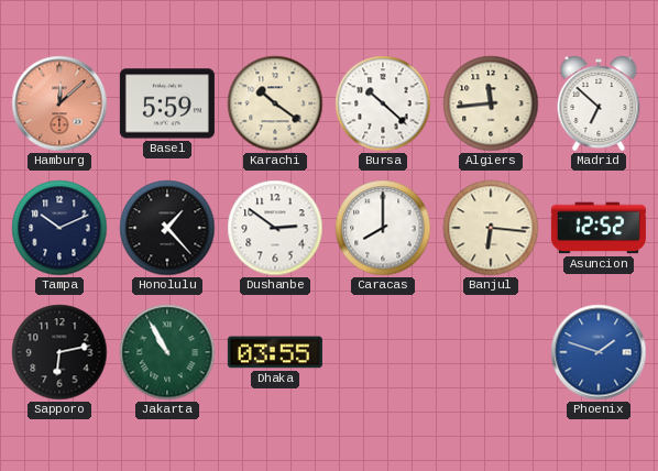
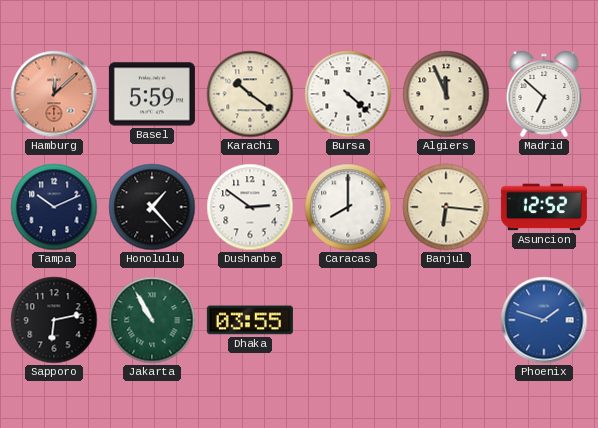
Bursa: 10:22 -> 4:22 (348, 94)
Algiers: 11:44 -> 11:56 (446, 94)
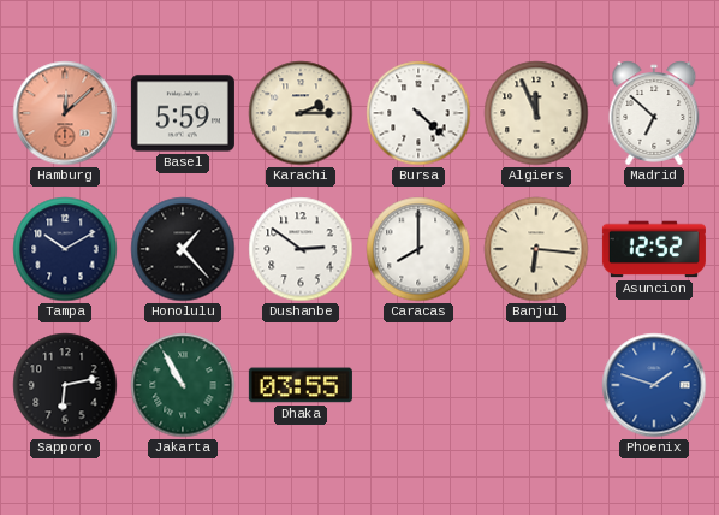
Karachi: 10:21 -> 2:15 (301, 113)
Tampa: 10:11 -> 10:10 (65, 249)
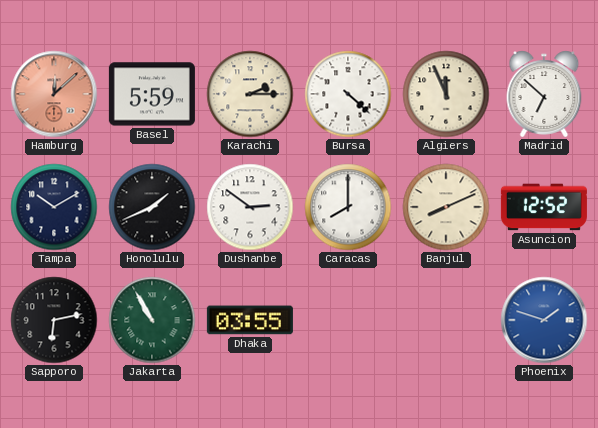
Honolulu: 1:23 -> 1:41 (152, 207)
Banjul: 6:16 -> 8:11 (446, 207)
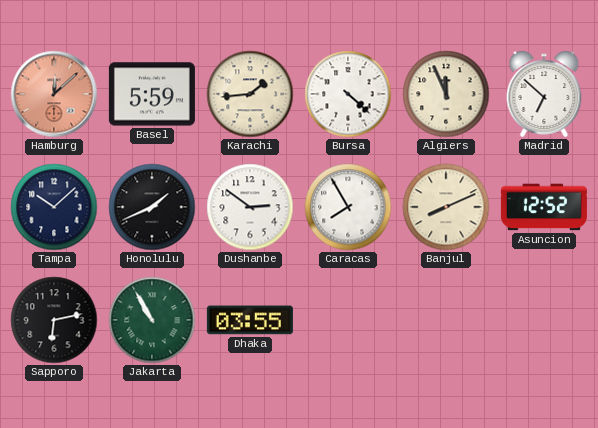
Karachi: 2:15 -> 1:44 (250, 94)
Tampa: 10:10 -> 10:08 (54, 207)
Caracas: 8:00 -> 7:55 (348, 207)
Phoenix: 1:48 -> none (544, 320)
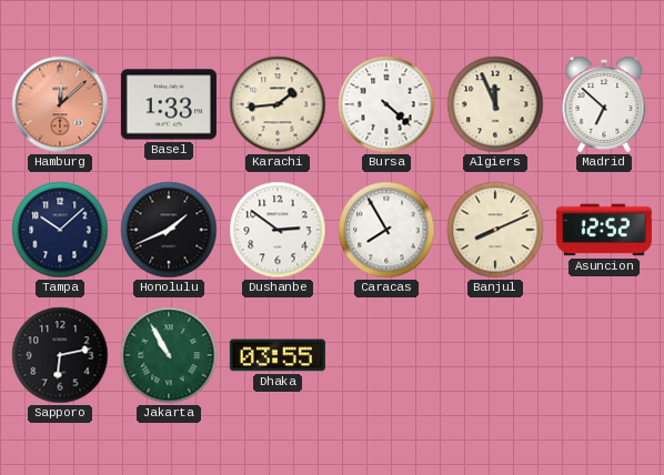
Basel: 5:59 -> 1:33 (169, 104)
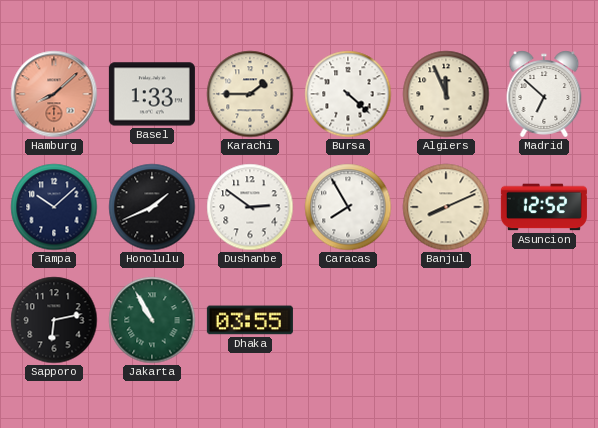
Hamburg: 12:08 -> 8:08 (54, 94)
Karachi: 1:44 -> 1:45 (250, 94)
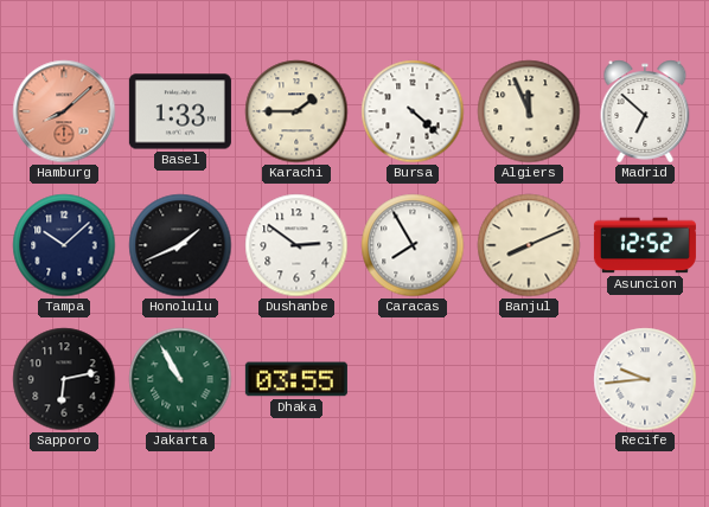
Recife: none -> 9:44 (645, 379)
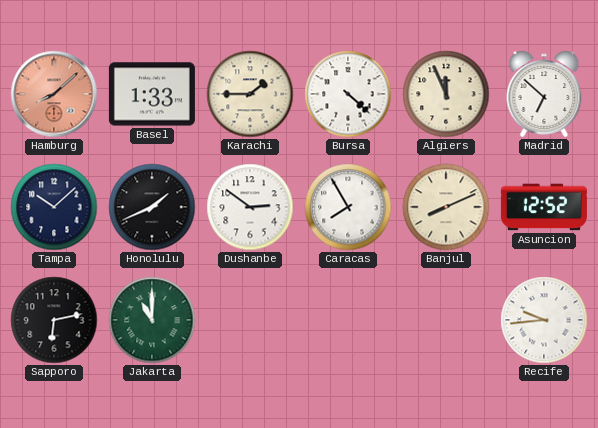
Jakarta: 10:55 -> 11:00 (152, 320)
Dhaka: 03:55 -> none (296, 379)
